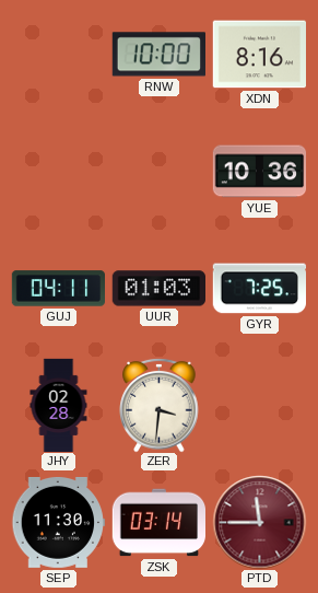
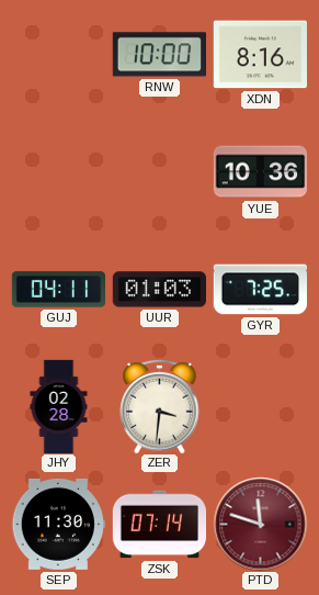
ZSK: 03:14 -> 07:14 (159, 525)
PTD: 11:45 -> 11:48 (260, 524)
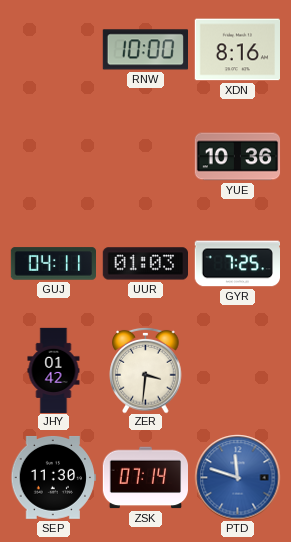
JHY: 02:28 -> 01:42 (54, 370)
PTD dial: burgundy -> blue (237, 477)
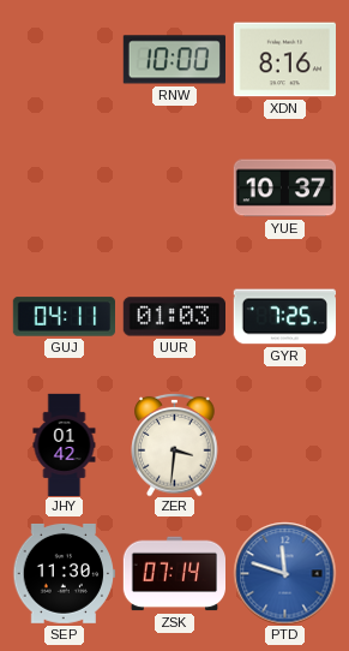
YUE: 10:36 -> 10:37 (284, 189)
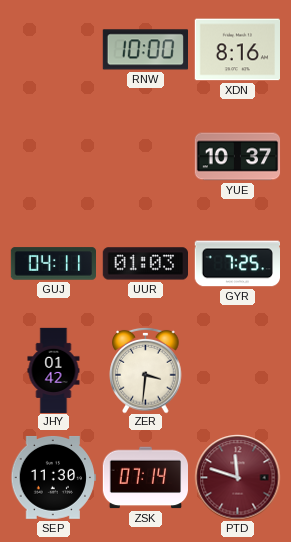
PTD dial: blue -> burgundy (237, 477)
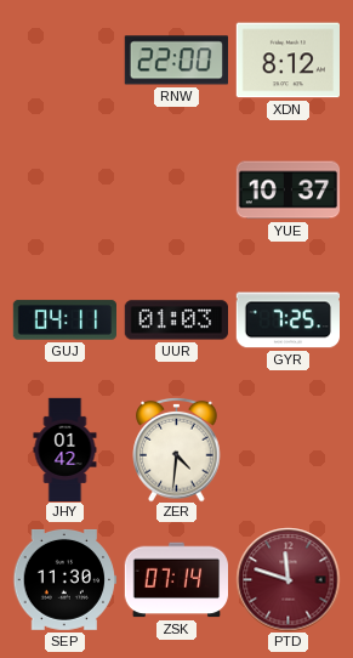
RNW: 10:00 -> 22:00 (176, 61)
XDN: 8:16 -> 8:12 (287, 61)
ZER: 3:31 -> 4:31 (177, 449)
